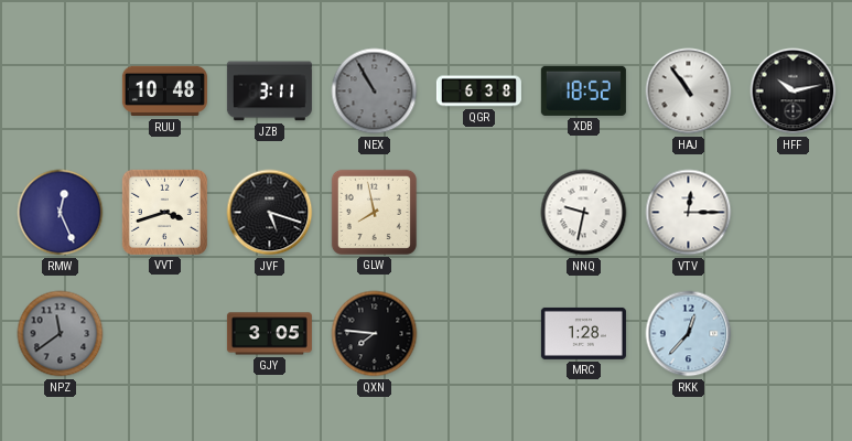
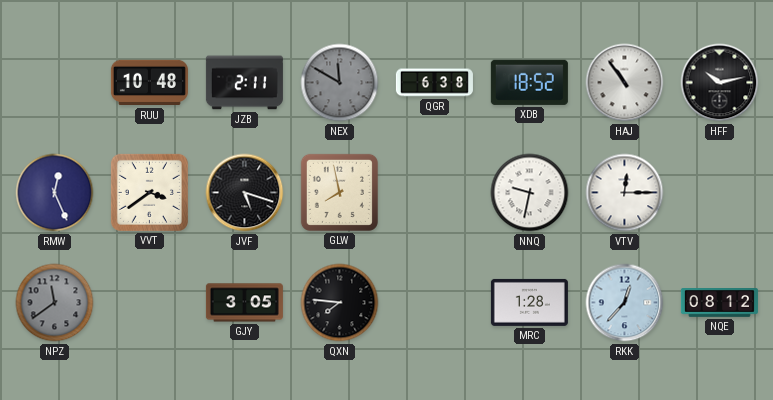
JZB: 3:11 -> 2:11 (244, 83)
NEX: 10:55 -> 11:50 (340, 83)
VVT: 3:42 -> 3:39 (149, 192)
NQE: none -> 08:12 (719, 303)
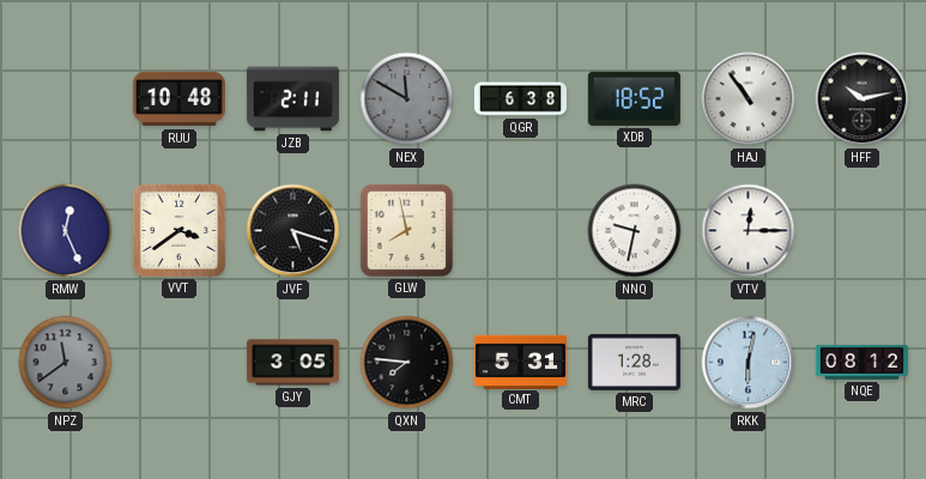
CMT: none -> 5:31 (520, 362)
RKK: 12:37 -> 6:02 (749, 363)
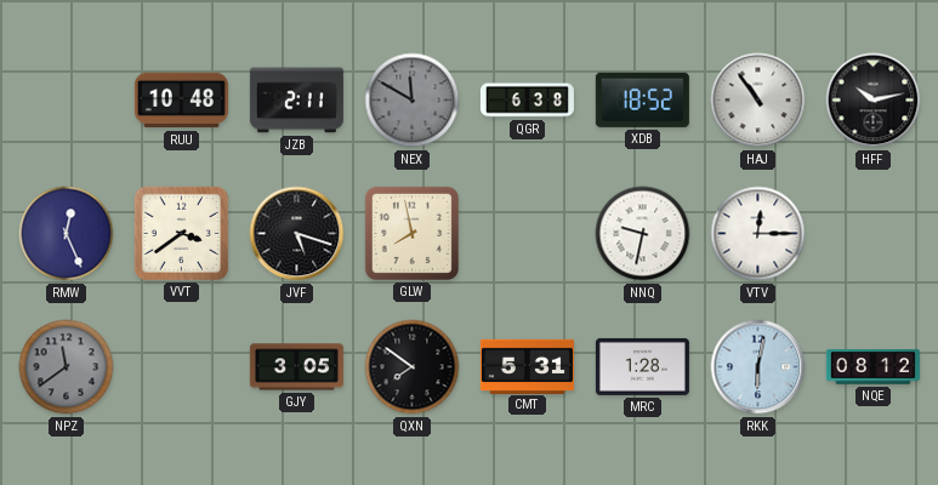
QXN: 7:46 -> 7:51 (413, 367)
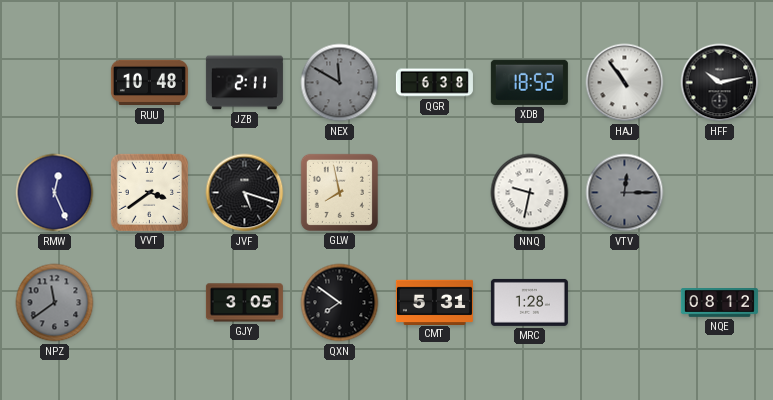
VTV dial: white -> grey (625, 193)
RKK: 6:02 -> none (758, 367)
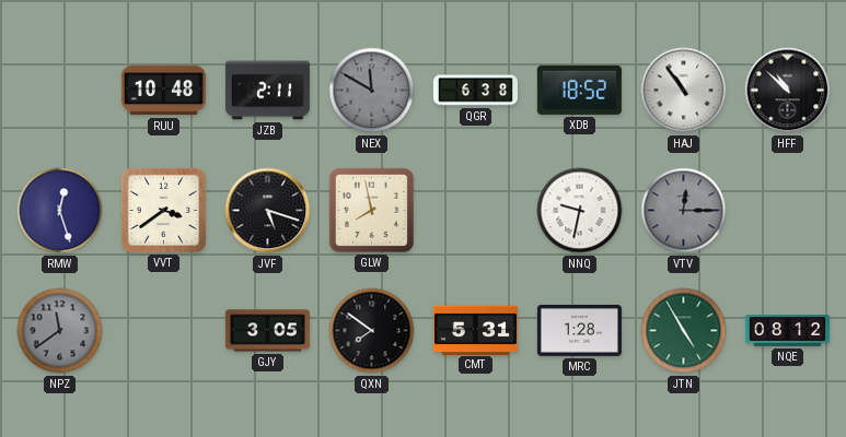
HFF: 10:13 -> 10:52 (788, 91)
RMW: 12:26 -> 12:27 (60, 211)
JTN: none -> 4:55 (684, 331)
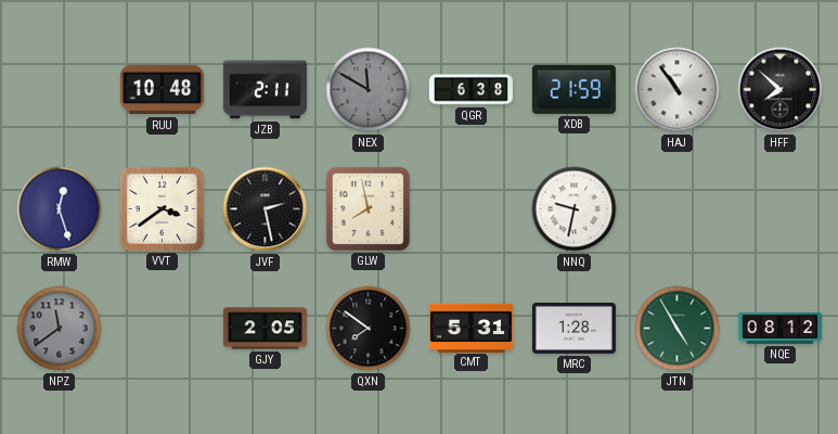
XDB: 18:52 -> 21:59 (573, 89)
HFF: 10:52 -> 7:52 (781, 90)
JVF: 5:18 -> 2:28 (266, 209)
VTV: 12:15 -> none (684, 211)
GJY: 3:05 -> 2:05 (265, 329)
